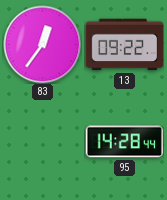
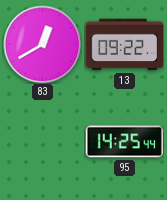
83: 12:36 -> 12:40 (42, 44)
95: 14:28 -> 14:25 (124, 142)
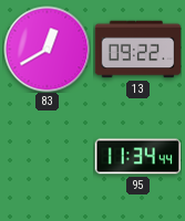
95: 14:25 -> 11:34 (137, 157)
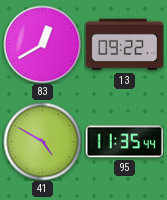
41: none -> 4:50 (42, 141)
95: 11:34 -> 11:35 (124, 142)
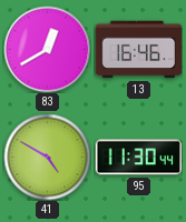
13: 09:22 -> 16:46 (138, 50)
95: 11:35 -> 11:30 (138, 158)
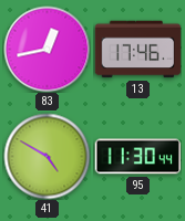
83: 12:40 -> 12:43 (47, 49)
13: 16:46 -> 17:46 (137, 50)
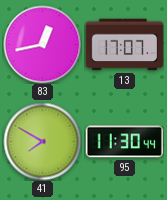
13: 17:46 -> 17:07 (124, 45)
41: 4:50 -> 7:50 (42, 141)
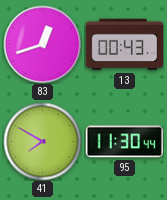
83: 12:43 -> 12:42 (42, 44)
13: 17:07 -> 00:43 (124, 45)
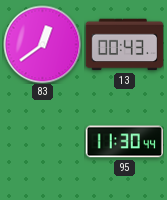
83: 12:42 -> 12:39 (42, 44)
41: 7:50 -> none (42, 141)
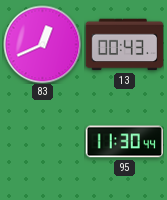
83: 12:39 -> 12:41 (42, 44)
